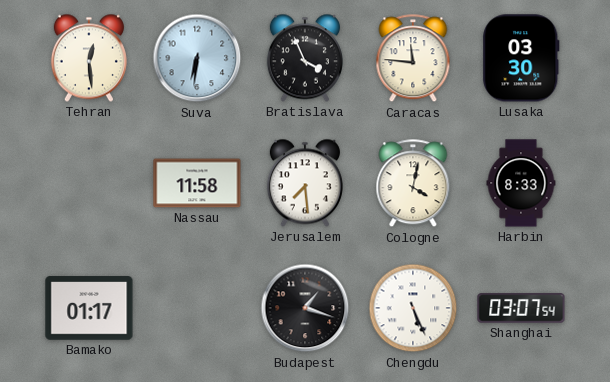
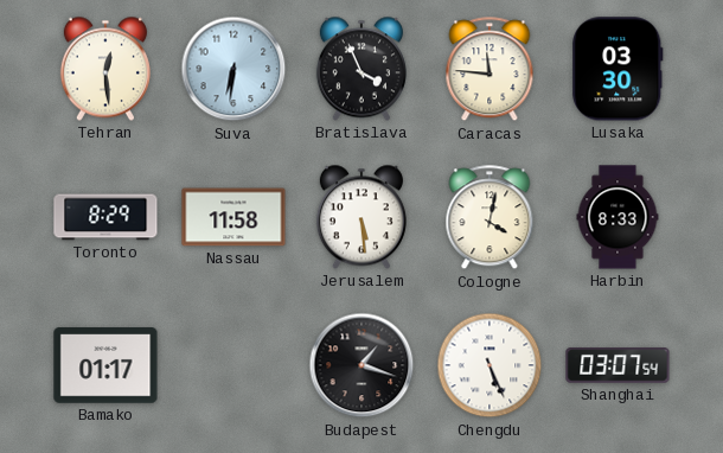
Toronto: none -> 8:29 (105, 217)
Jerusalem: 7:29 -> 5:29 (361, 217)
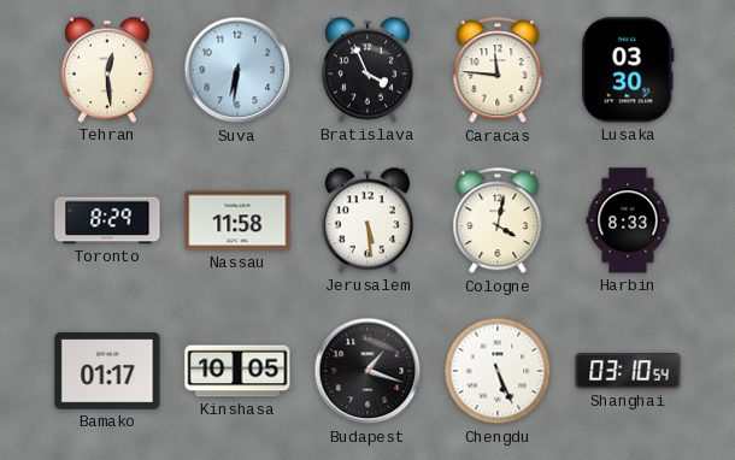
Kinshasa: none -> 10:05 (237, 371)
Shanghai: 03:07 -> 03:10 (628, 371)
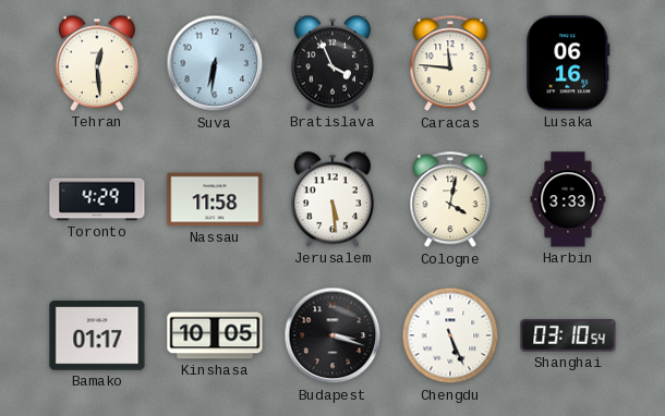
Lusaka: 03:30 -> 06:16 (568, 63)
Toronto: 8:29 -> 4:29 (97, 199)
Harbin: 8:33 -> 3:33 (568, 199)
Budapest: 1:18 -> 3:18 (332, 335)
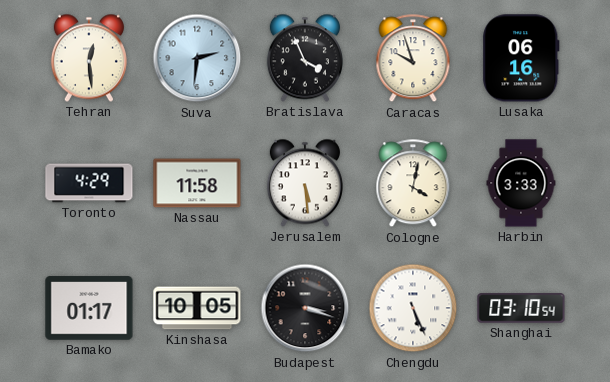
Suva: 6:31 -> 2:31 (197, 58)
Caracas: 11:46 -> 9:57 (413, 59)
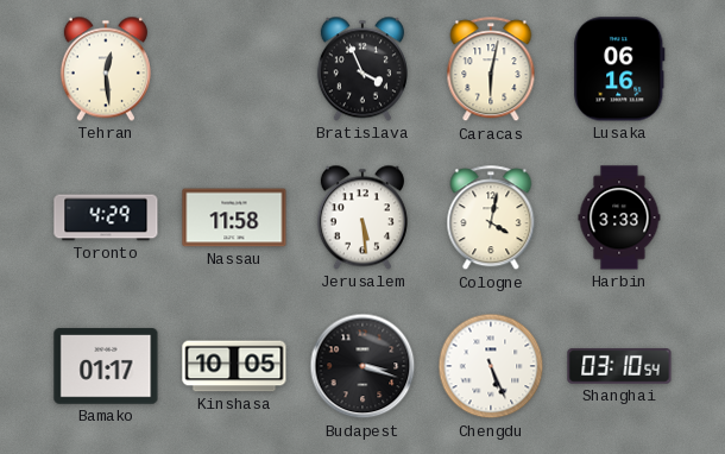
Suva: 2:31 -> none (197, 58)
Caracas: 9:57 -> 6:02 (491, 70)
